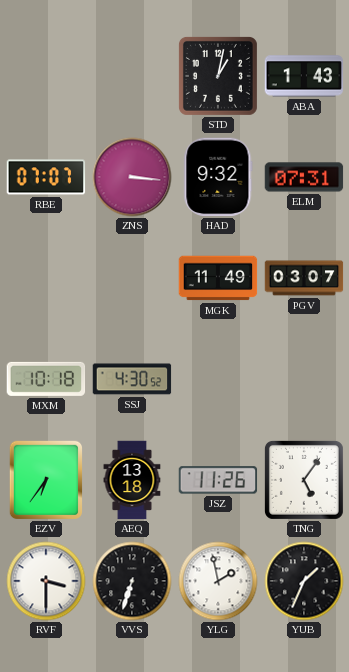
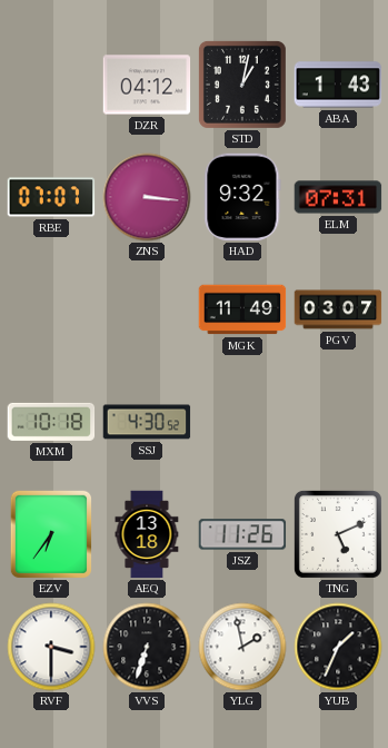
DZR: none -> 04:12 (147, 85)
TNG: 5:06 -> 5:11 (338, 534)
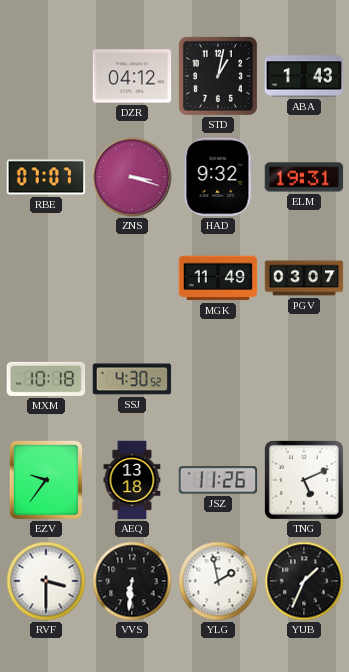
ZNS: 3:16 -> 3:18 (132, 177)
ELM: 07:31 -> 19:31 (304, 177)
EZV: 6:36 -> 9:36 (45, 479)
VVS: 6:33 -> 6:31 (132, 581)
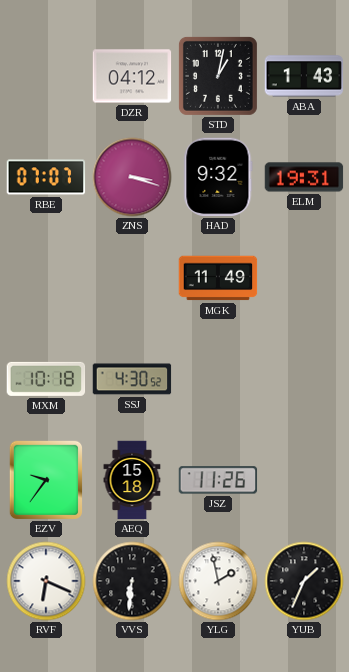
PGV: 03:07 -> none (304, 278)
AEQ: 13:18 -> 15:18 (132, 480)
TNG: 5:11 -> none (304, 480)
RVF: 3:30 -> 6:19 (46, 581)
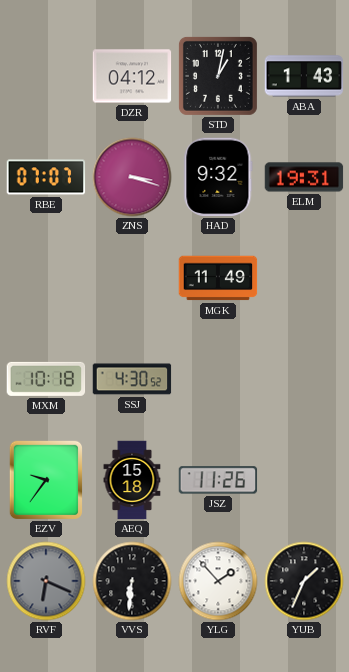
RVF dial: white -> grey (46, 581)
YLG: 1:58 -> 1:53 (218, 581)
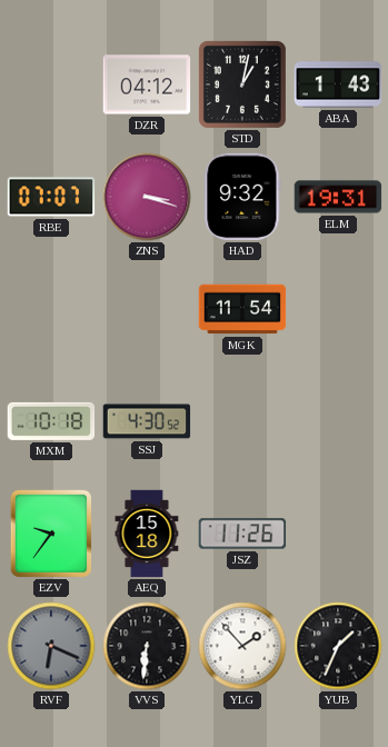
MGK: 11:49 -> 11:54 (242, 309)
